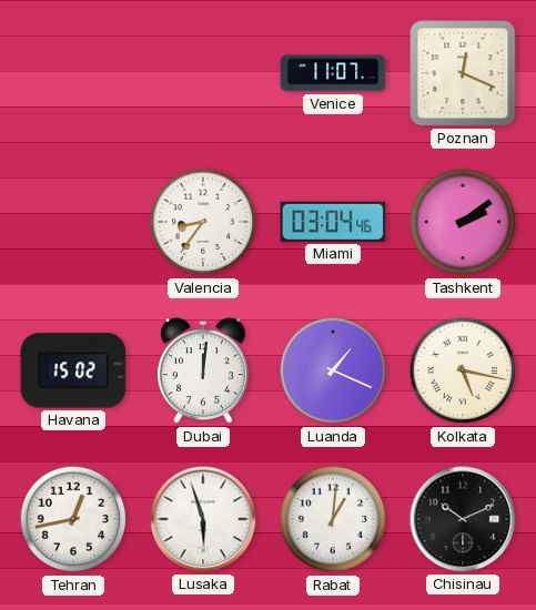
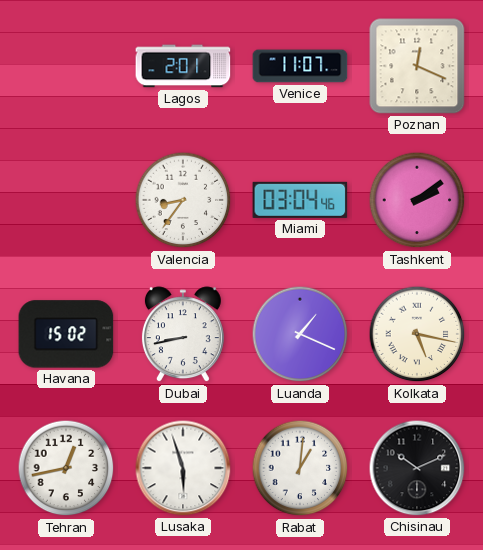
Lagos: none -> 2:01 (183, 66)
Dubai: 12:01 -> 8:43 (183, 335)
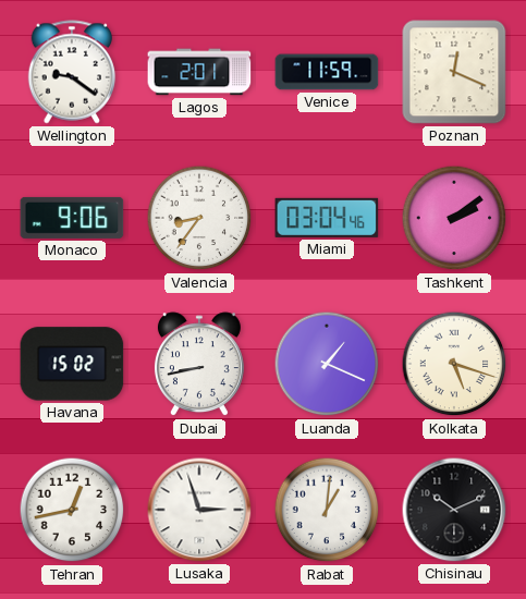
Wellington: none -> 9:21 (72, 72)
Venice: 11:07 -> 11:59 (327, 72)
Monaco: none -> 9:06 (72, 218)
Kolkata: 5:17 -> 5:18 (454, 364)
Lusaka: 5:57 -> 2:57 (199, 510)
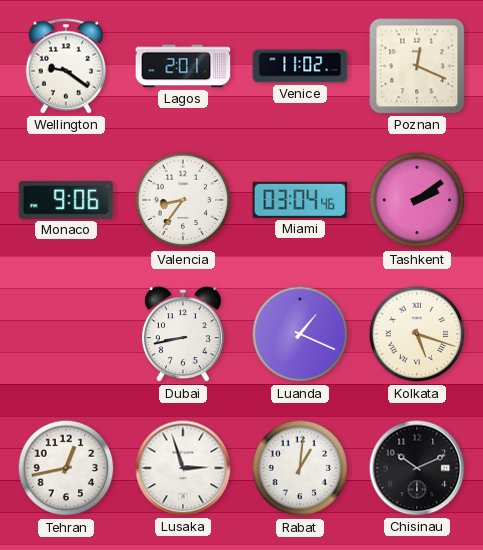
Venice: 11:59 -> 11:02 (300, 66)
Havana: 15:02 -> none (72, 364)
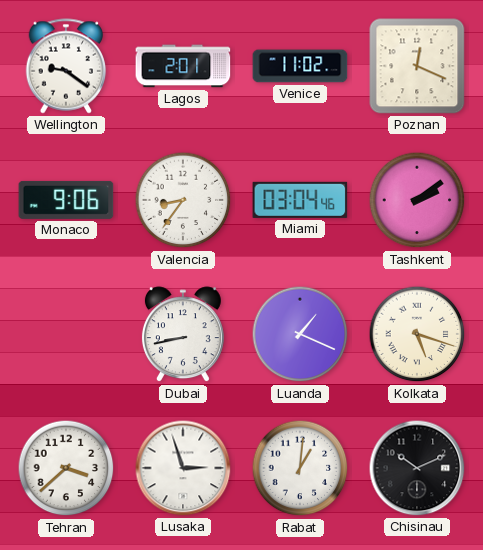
Tehran: 12:43 -> 3:38 (66, 468)
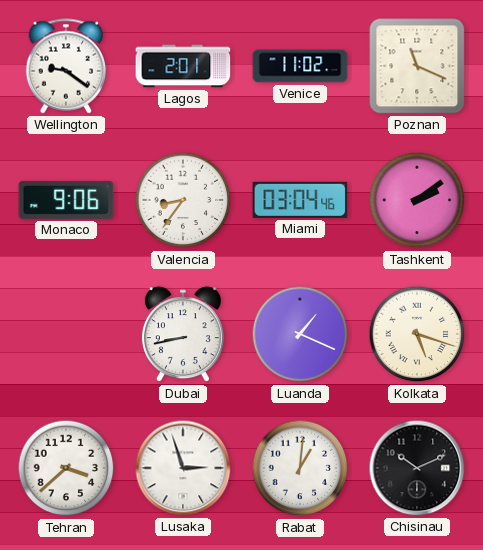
Poznan: 12:19 -> 11:19 (417, 66)
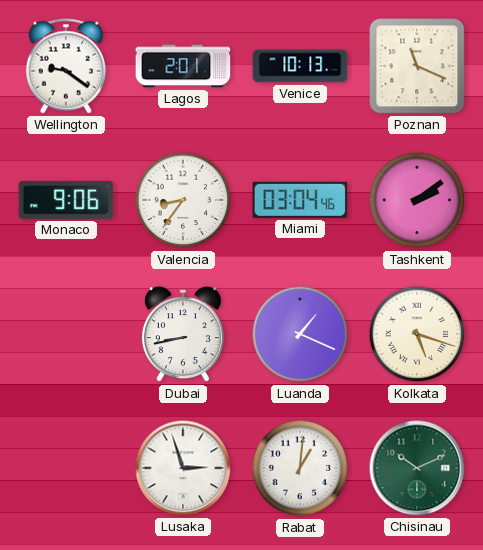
Venice: 11:02 -> 10:13 (300, 66)
Tehran: 3:38 -> none (66, 468)
Chisinau dial: black -> green (417, 468)
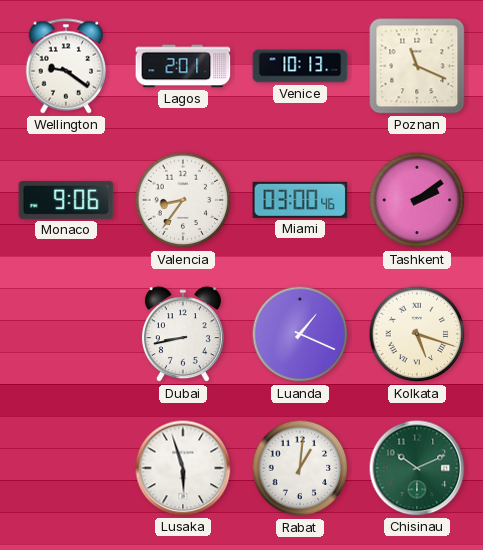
Miami: 03:04 -> 03:00 (300, 200)
Lusaka: 2:57 -> 5:57 (183, 468)
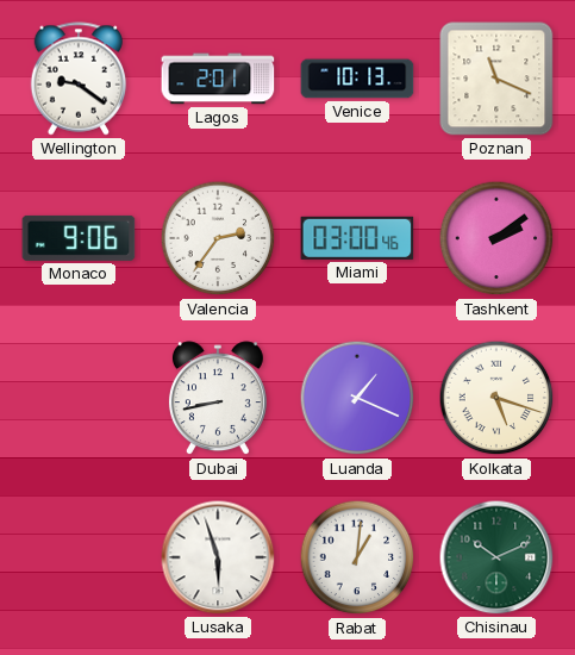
Valencia: 8:36 -> 2:36 (218, 238)
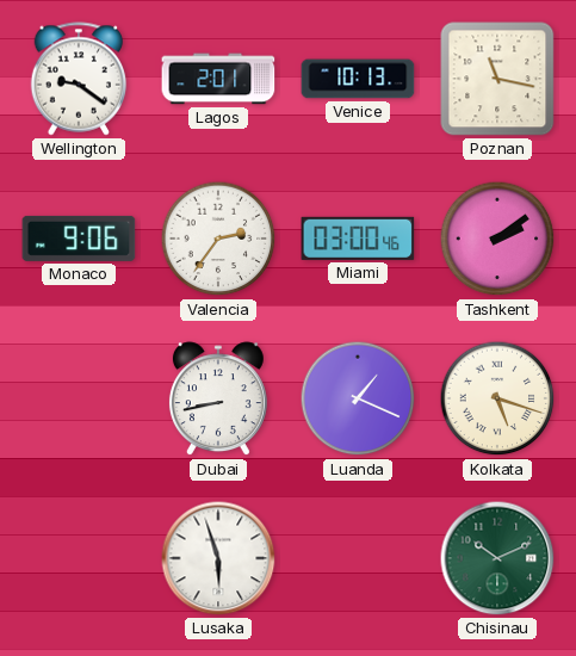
Poznan: 11:19 -> 11:17 (497, 79)
Rabat: 1:01 -> none (357, 557)
